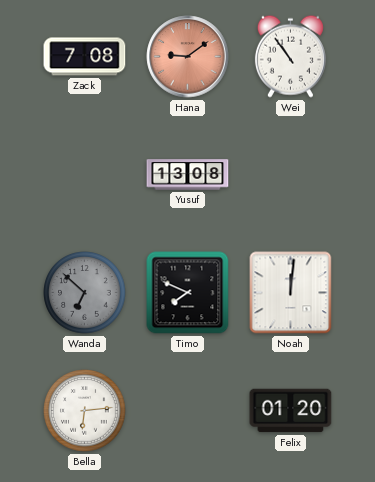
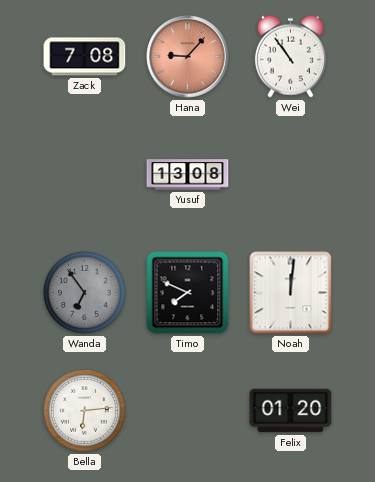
Hana: 9:09 -> 9:07 (188, 57)
Wanda: 6:52 -> 6:54 (85, 293)
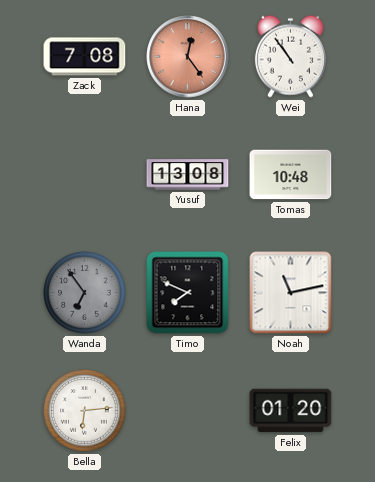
Hana: 9:07 -> 12:24 (188, 57)
Tomas: none -> 10:48 (291, 175)
Noah: 12:01 -> 11:13 (291, 293)
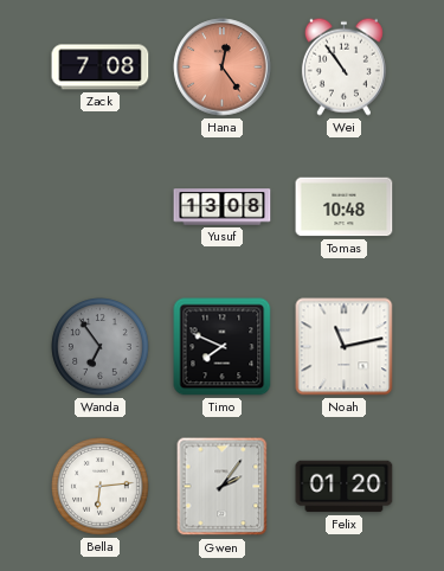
Gwen: none -> 2:06 (223, 487)
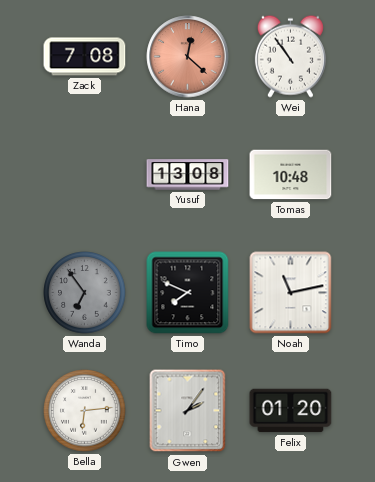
Hana: 12:24 -> 12:22 (188, 57)
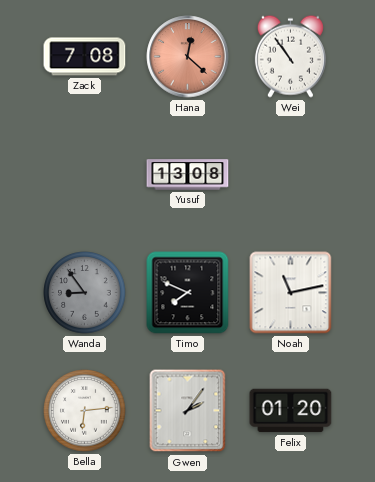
Tomas: 10:48 -> none (291, 175)
Wanda: 6:54 -> 8:54 (85, 293)
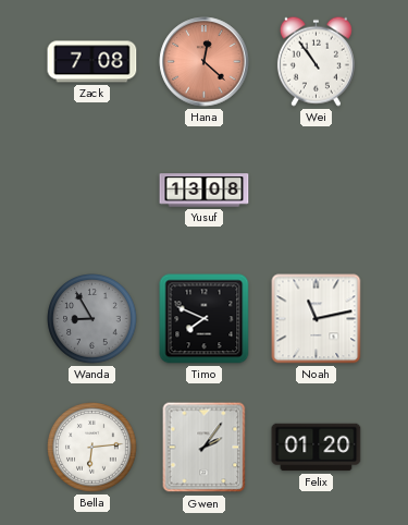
Wanda: 8:54 -> 8:55 (92, 319)
